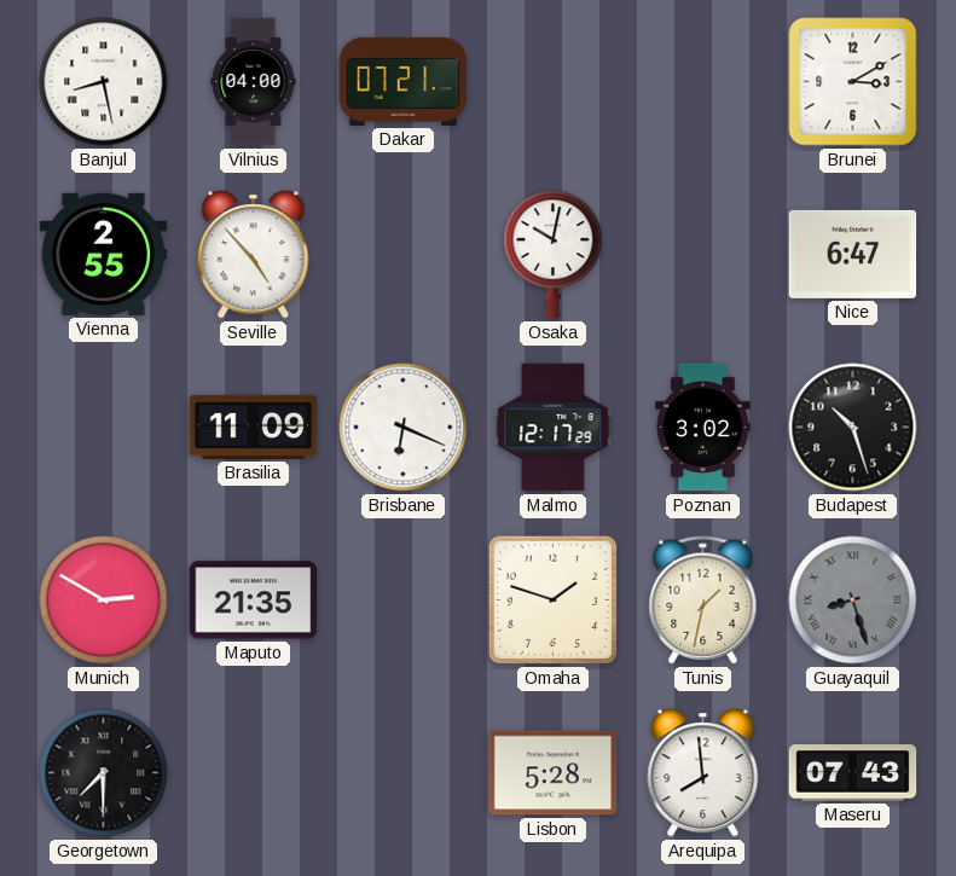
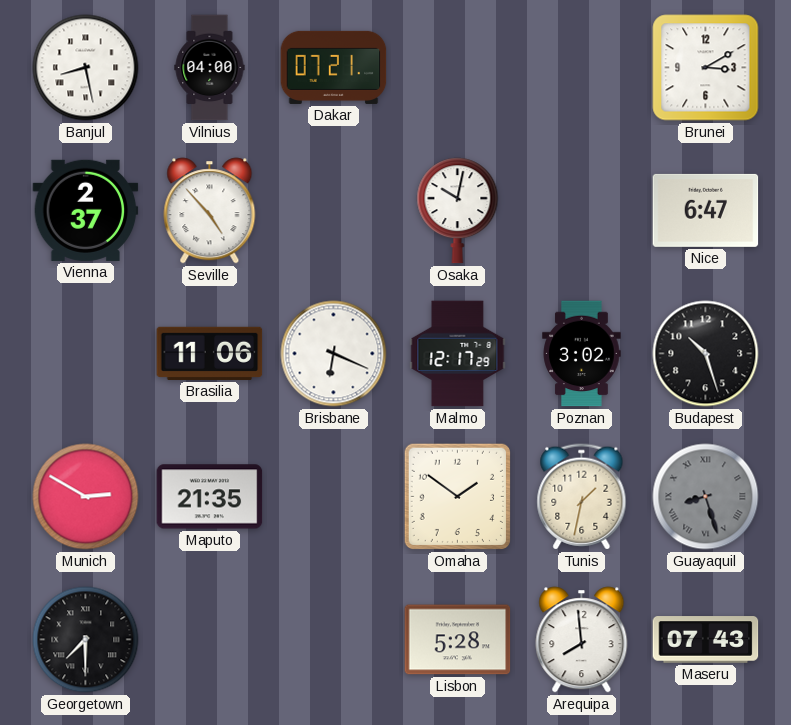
Vienna: 2:55 -> 2:37 (86, 210)
Brasilia: 11:09 -> 11:06 (210, 353)
Omaha: 1:48 -> 1:51 (457, 496)
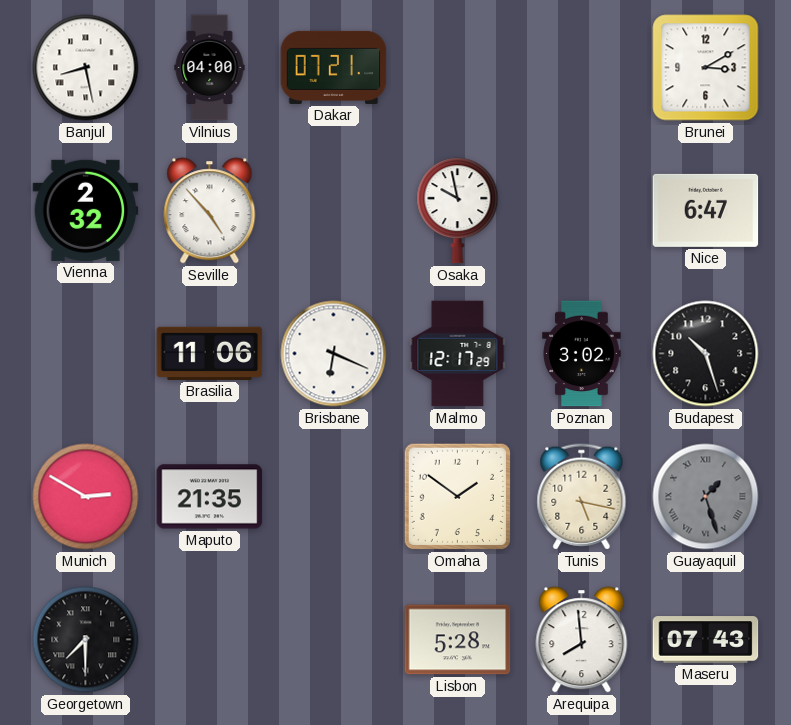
Vienna: 2:37 -> 2:32 (86, 210)
Osaka: 10:02 -> 9:58 (458, 211)
Tunis: 1:32 -> 5:17 (582, 497)
Guayaquil: 8:27 -> 1:27 (706, 497)
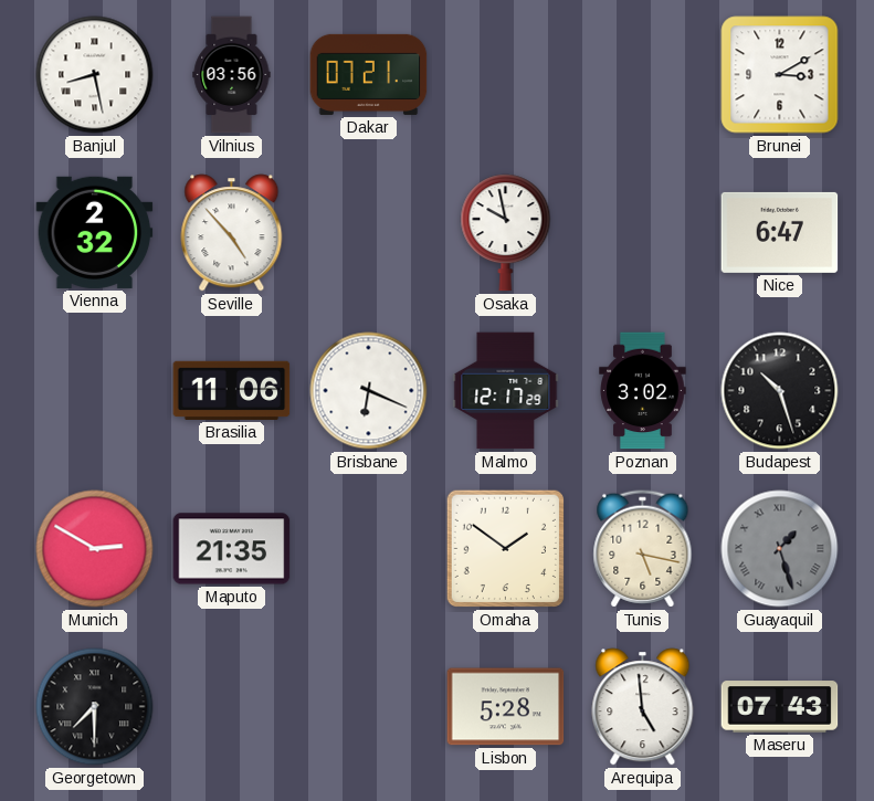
Vilnius: 04:00 -> 03:56 (232, 75)
Arequipa: 7:59 -> 4:59 (643, 707)
